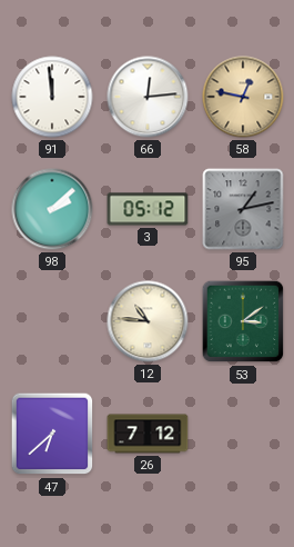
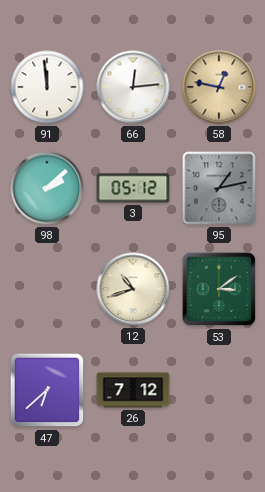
12: 10:46 -> 10:42 (133, 289)
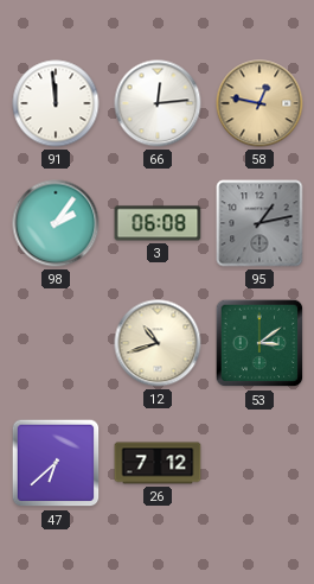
98: 2:08 -> 2:06 (56, 223)
3: 05:12 -> 06:08 (158, 223)
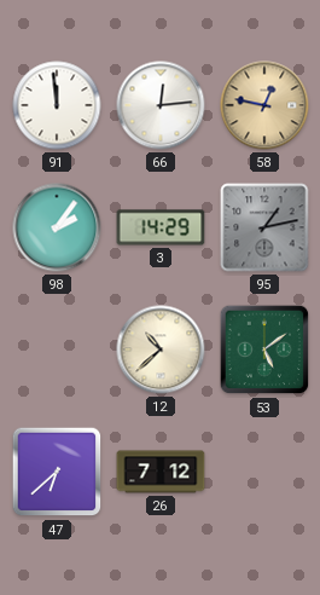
3: 06:08 -> 14:29 (161, 227)
12: 10:42 -> 10:38 (161, 350)
53: 3:09 -> 5:09 (264, 350)
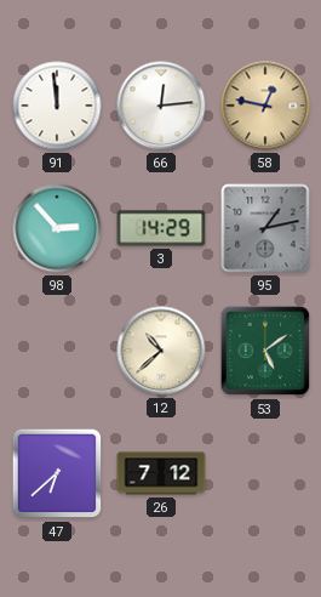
98: 2:06 -> 2:53 (57, 228)
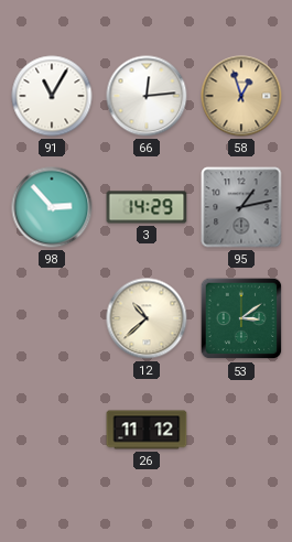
91: 11:59 -> 11:05 (52, 96)
58: 12:47 -> 12:57 (241, 96)
53: 5:09 -> 3:09 (241, 318)
47: 6:38 -> none (57, 473)
26: 7:12 -> 11:12 (147, 430)
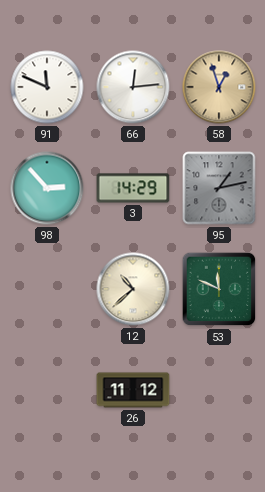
91: 11:05 -> 11:49 (47, 87)
53: 3:09 -> 11:49 (219, 289)
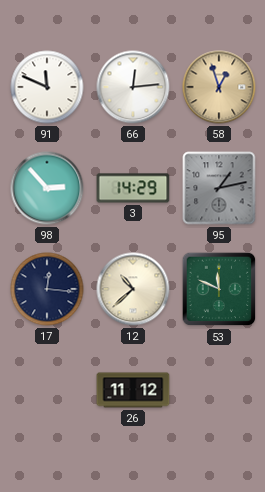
17: none -> 12:16 (47, 289)
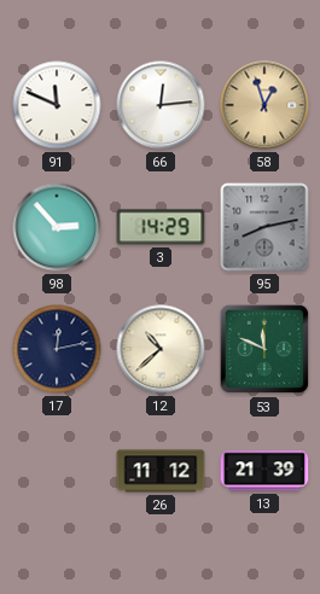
95: 1:13 -> 8:13 (264, 227)
17: 12:16 -> 12:13 (57, 349)
13: none -> 21:39 (264, 471)
